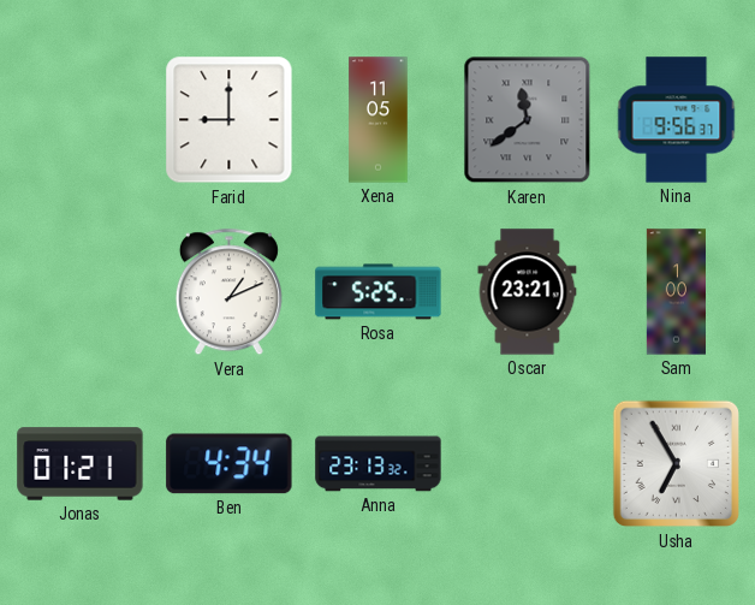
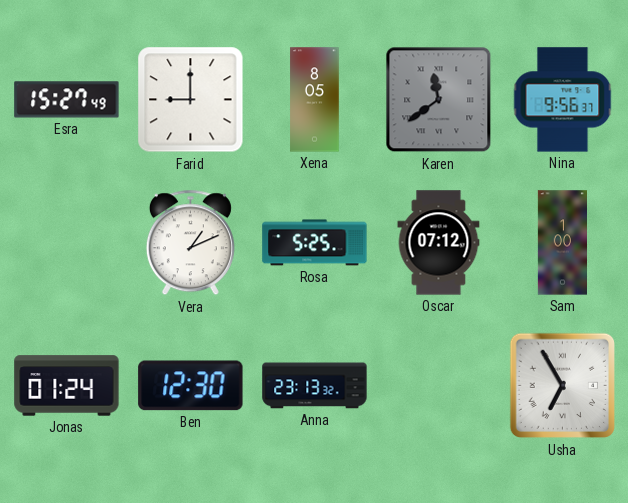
Esra: none -> 15:27 (67, 100)
Xena: 11:05 -> 8:05 (315, 100)
Oscar: 23:21 -> 07:12 (439, 243)
Jonas: 01:21 -> 01:24 (67, 386)
Ben: 4:34 -> 12:30 (191, 386)
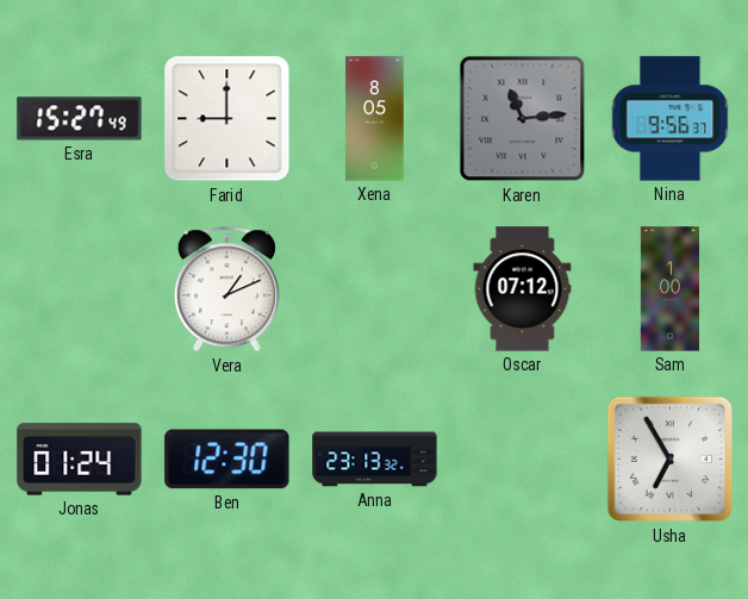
Karen: 11:39 -> 11:14 (523, 119)
Rosa: 5:25 -> none (315, 243)
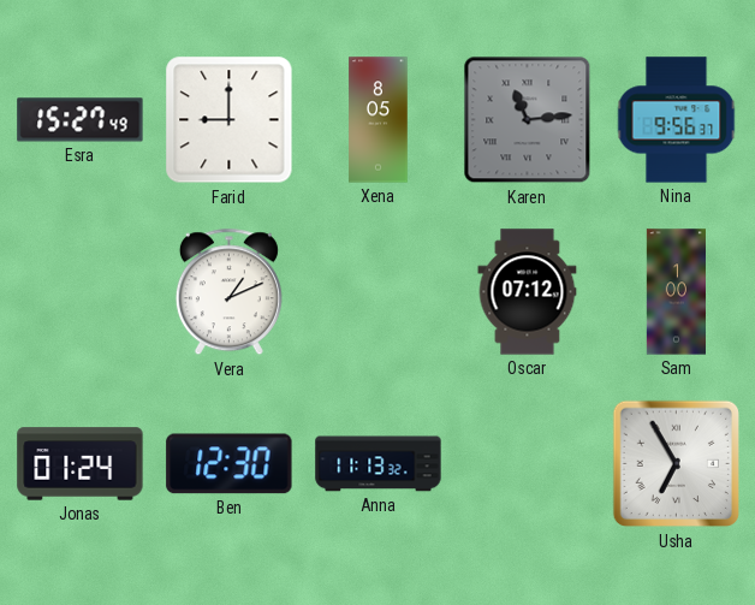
Anna: 23:13 -> 11:13 (379, 464)
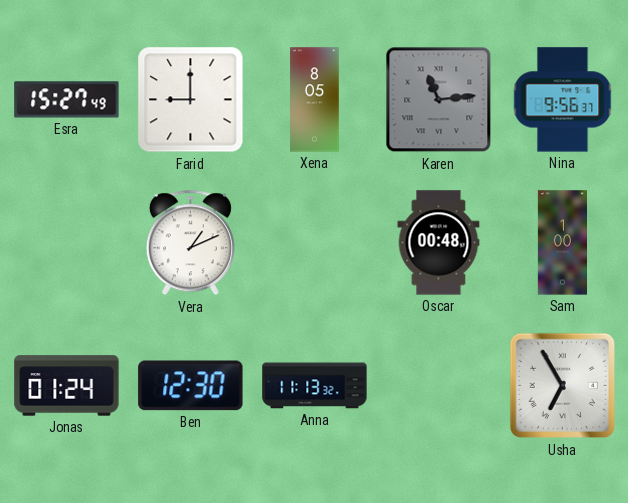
Oscar: 07:12 -> 00:48 (439, 243)
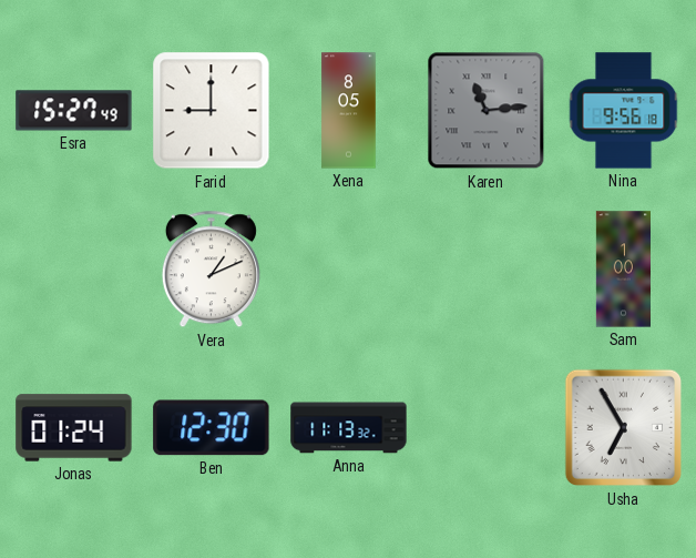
Nina: 9:56:37 -> 9:56:18 (624, 111)
Oscar: 00:48 -> none (439, 243)
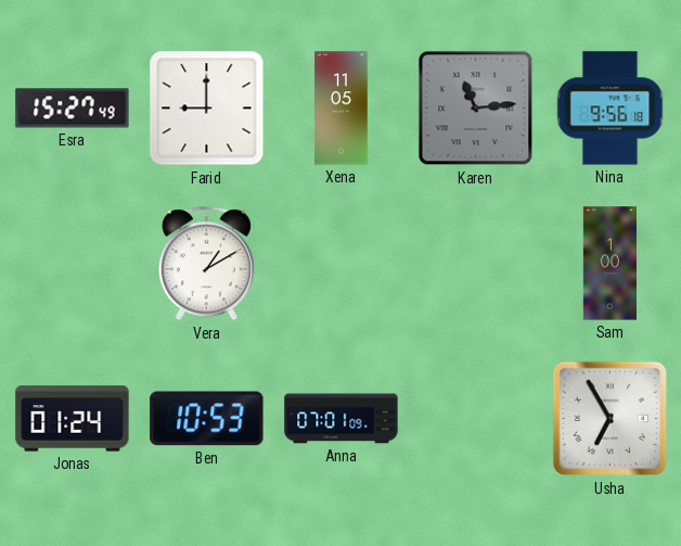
Xena: 8:05 -> 11:05 (342, 109)
Vera: 1:11 -> 1:10 (206, 264)
Ben: 12:30 -> 10:53 (207, 419)
Anna: 11:13 -> 07:01 (342, 419)
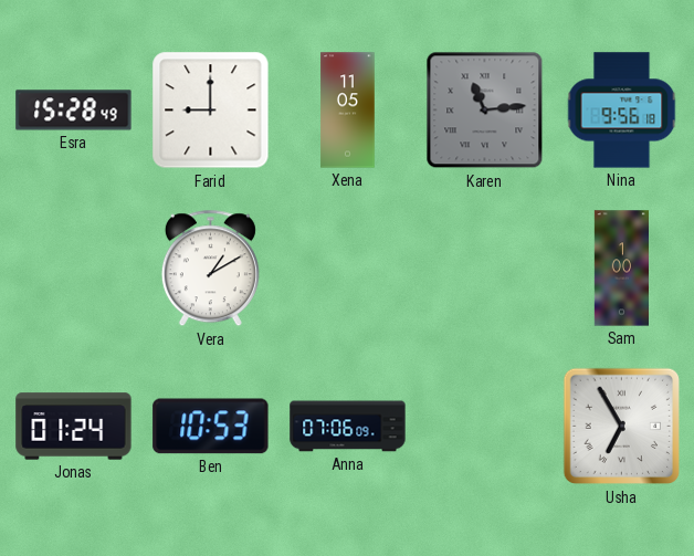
Esra: 15:27 -> 15:28 (74, 111)
Anna: 07:01 -> 07:06 (348, 427)
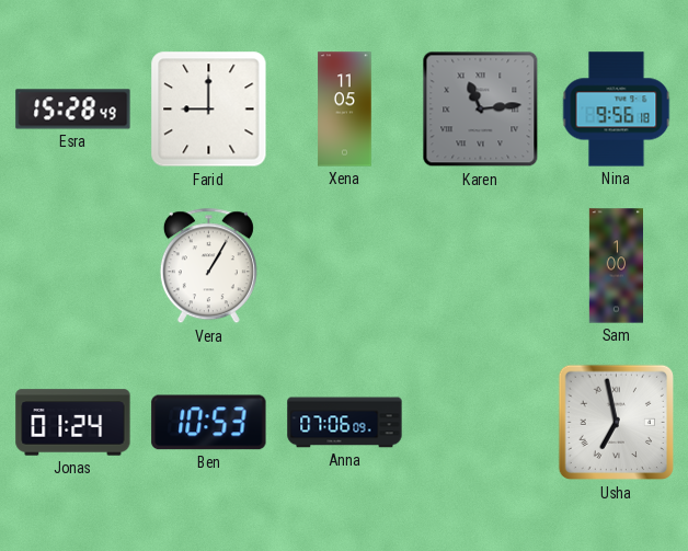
Vera: 1:10 -> 1:05 (208, 266)
Usha: 6:55 -> 6:58 (617, 423)
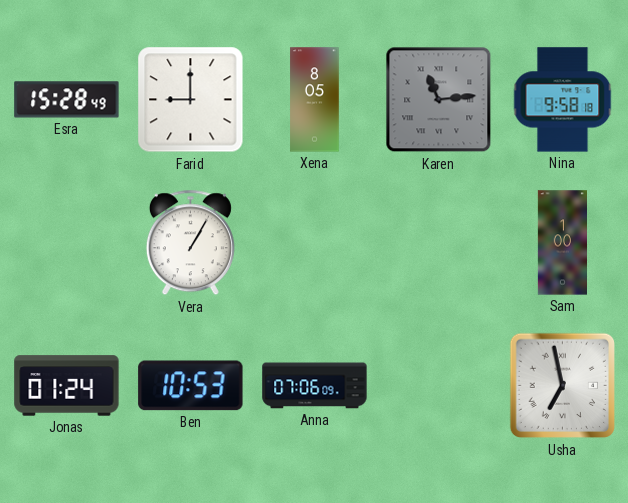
Xena: 11:05 -> 8:05 (315, 100)
Nina: 9:56 -> 9:58 (563, 100)
